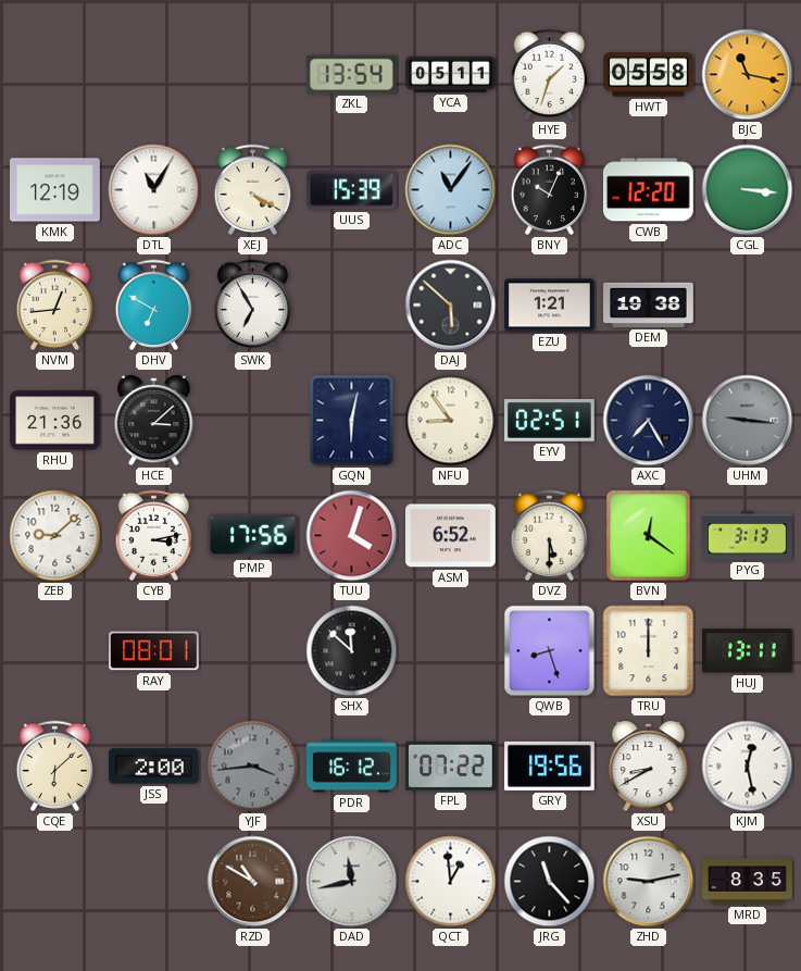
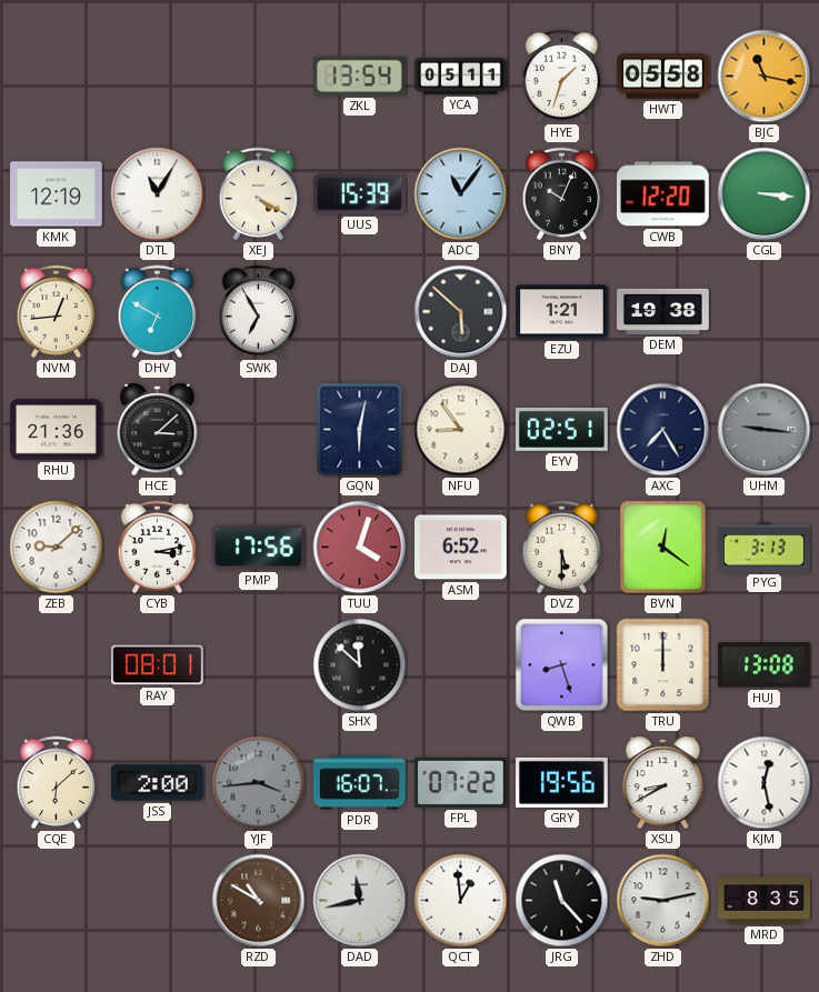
HUJ: 13:11 -> 13:08 (763, 665)
PDR: 16:12 -> 16:07 (360, 783)
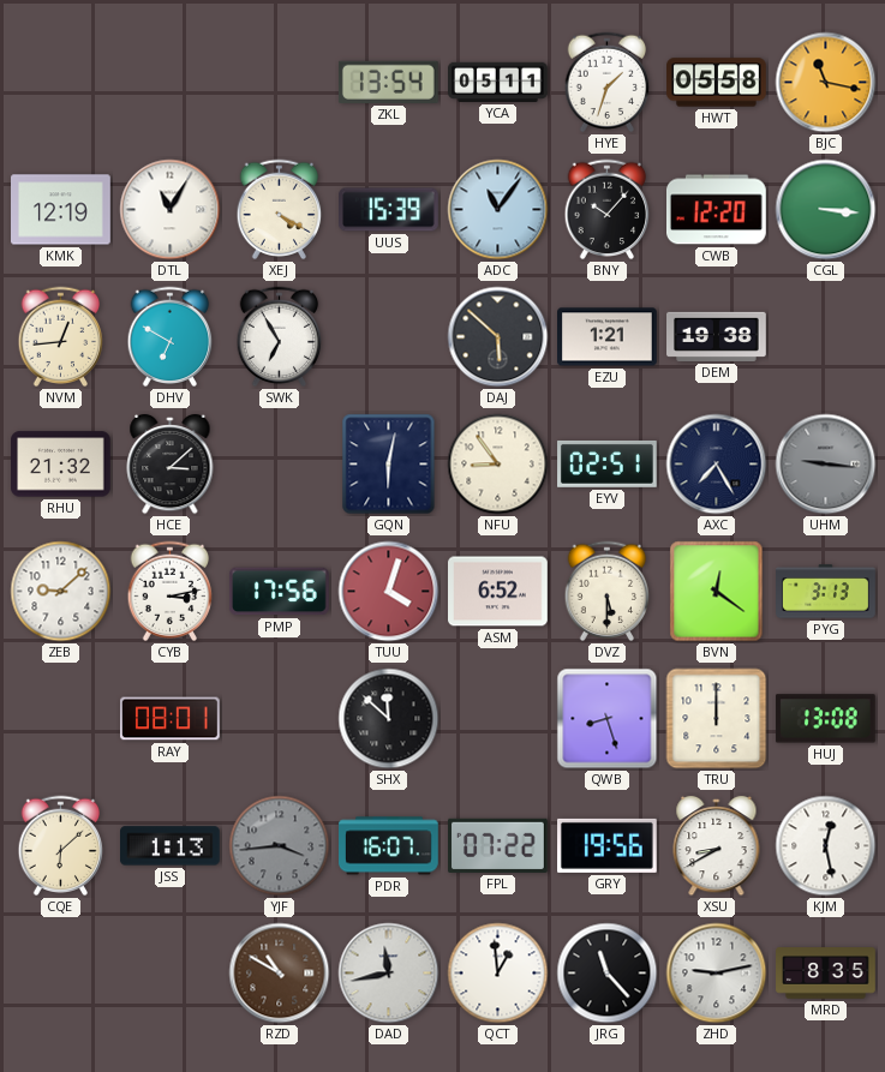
BNY: 10:04 -> 10:07 (608, 210)
RHU: 21:36 -> 21:32 (61, 465)
JSS: 2:00 -> 1:13 (171, 846)
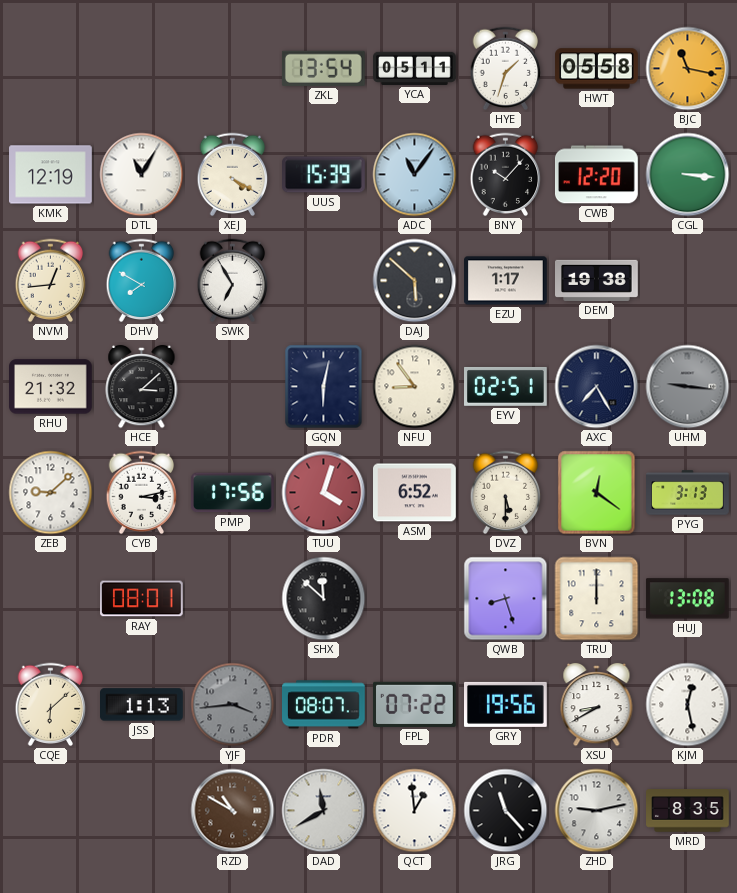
DHV: 6:50 -> 7:50 (142, 281)
EZU: 1:21 -> 1:17 (506, 281)
PDR: 16:07 -> 08:07 (324, 705)
DAD: 11:43 -> 11:40 (324, 811)
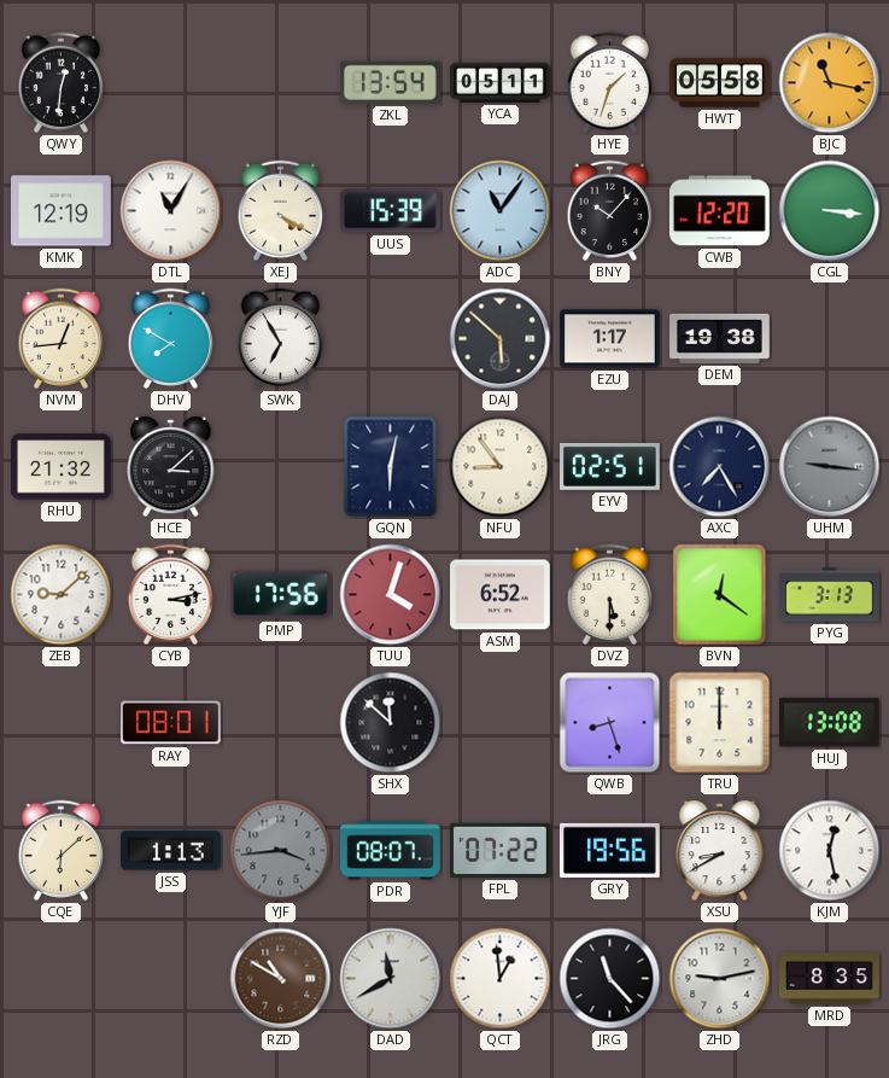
QWY: none -> 12:31 (62, 83)
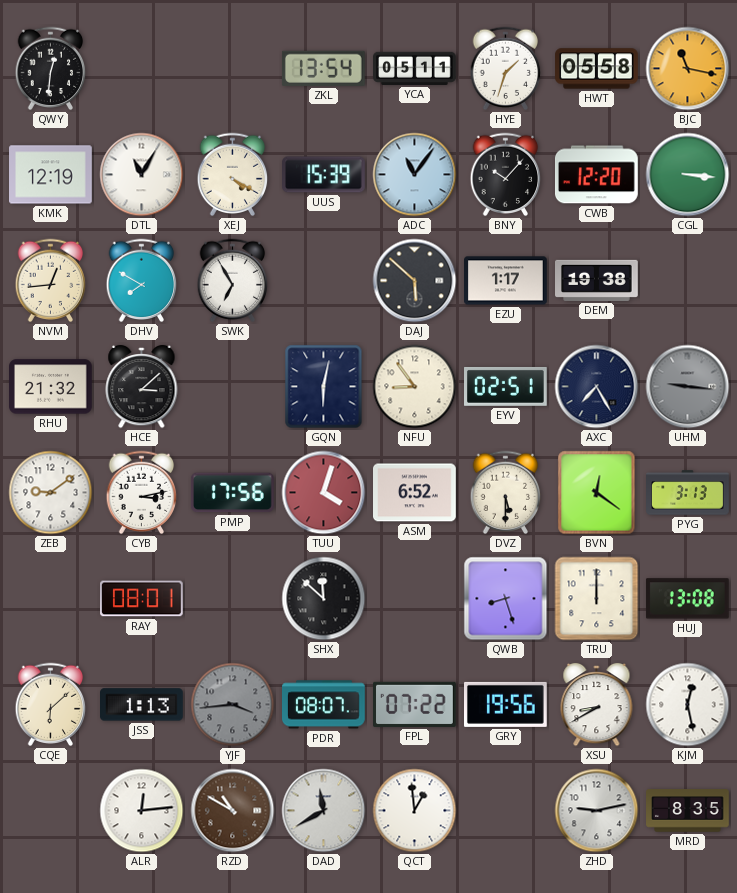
ZEB: 9:08 -> 9:09 (51, 493)
ALR: none -> 12:14 (142, 811)
JRG: 11:23 -> none (610, 979)
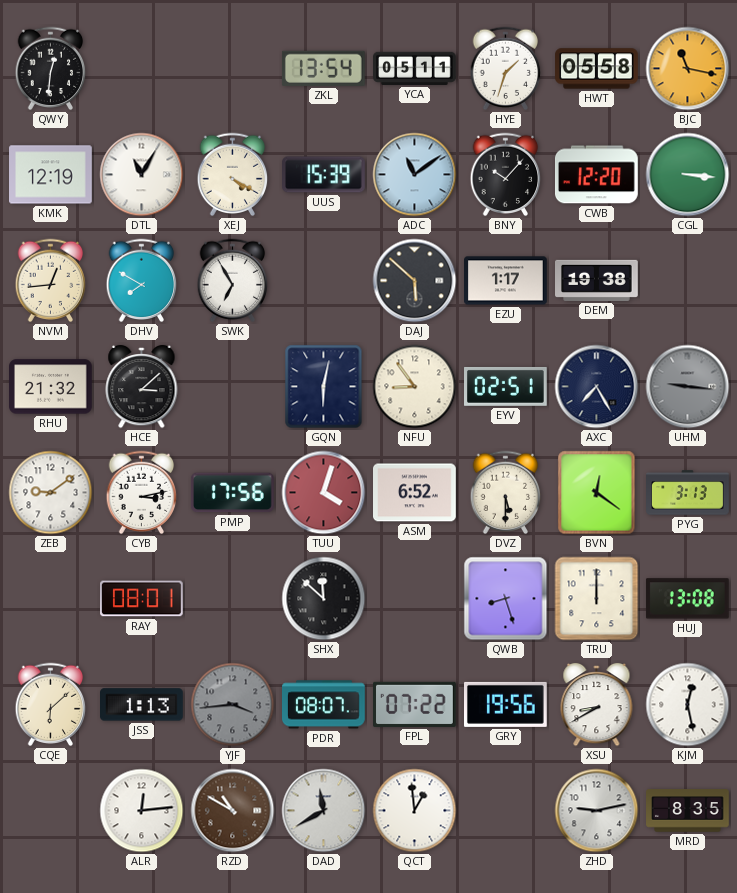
ADC: 11:06 -> 11:09 (415, 175)
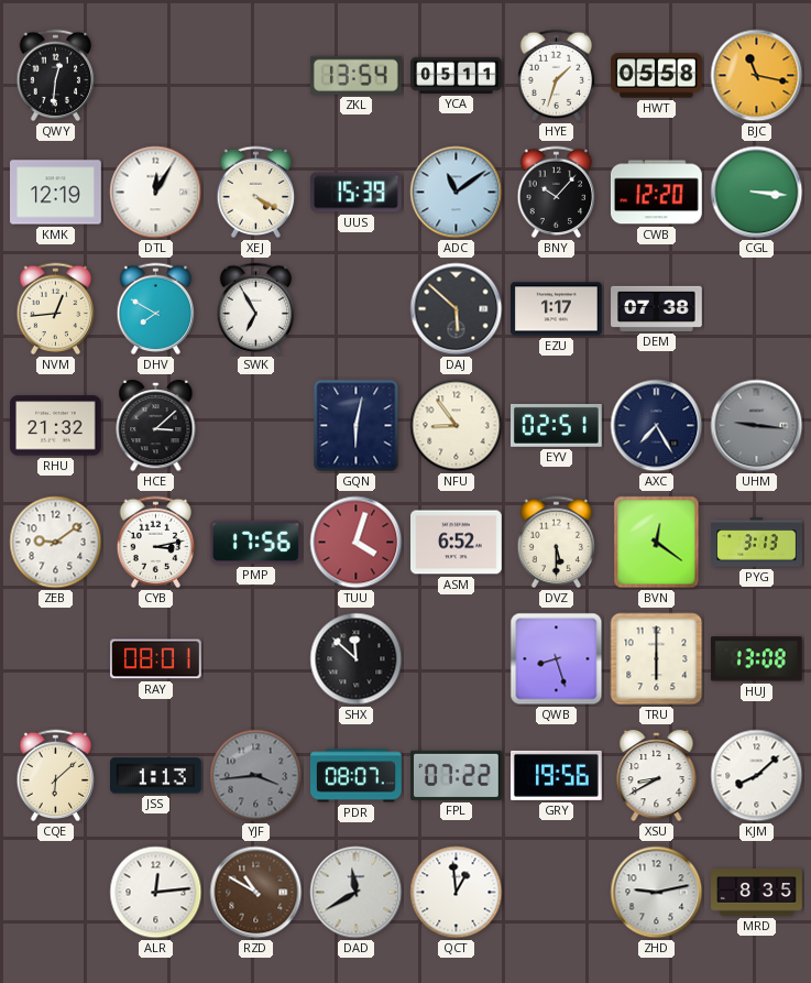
DTL: 11:05 -> 12:05 (156, 193)
DEM: 19:38 -> 07:38 (657, 308)
TRU: 12:00 -> 6:00 (657, 659)
KJM: 12:28 -> 8:08 (757, 776)
